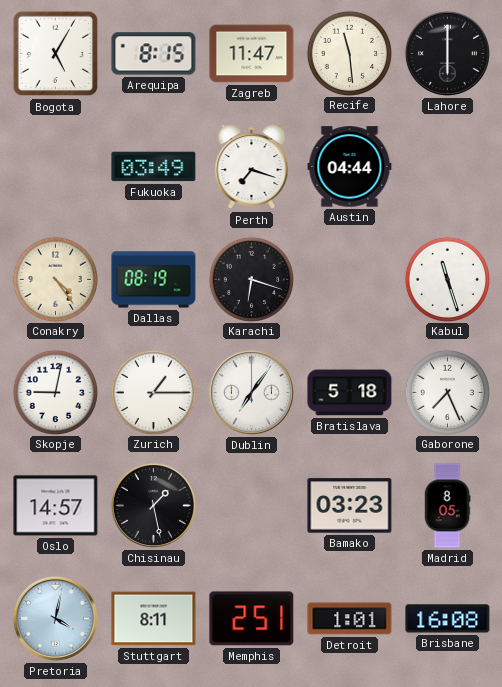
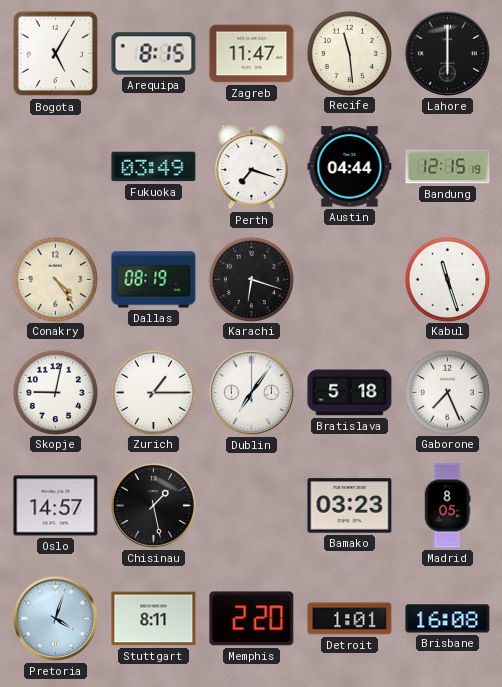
Bandung: none -> 12:15 (448, 167)
Pretoria: 4:02 -> 4:03 (55, 618)
Memphis: 2:51 -> 2:20 (252, 619)
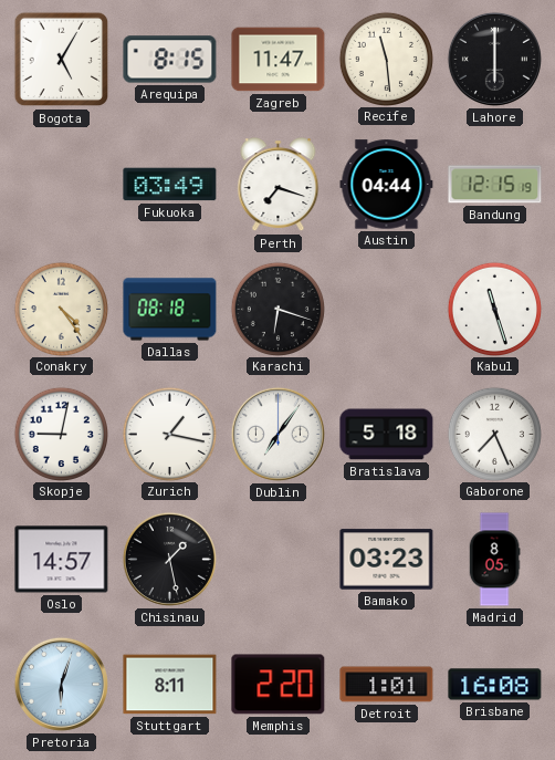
Dallas: 08:19 -> 08:18 (170, 310)
Zurich: 1:15 -> 1:17 (169, 434)
Pretoria: 4:03 -> 6:03 (61, 684)
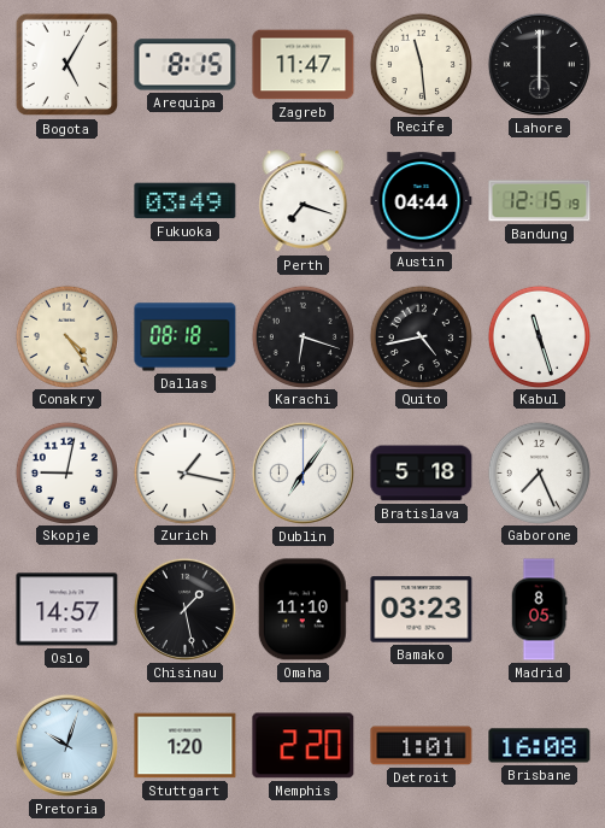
Quito: none -> 4:43 (421, 336)
Omaha: none -> 11:10 (302, 610)
Pretoria: 6:03 -> 10:03 (66, 745)
Stuttgart: 8:11 -> 1:20 (186, 746)
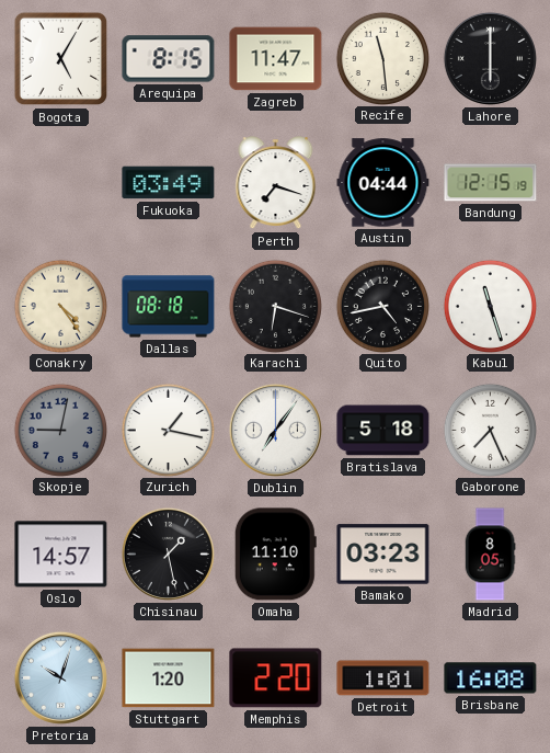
Skopje dial: white -> grey (60, 430)
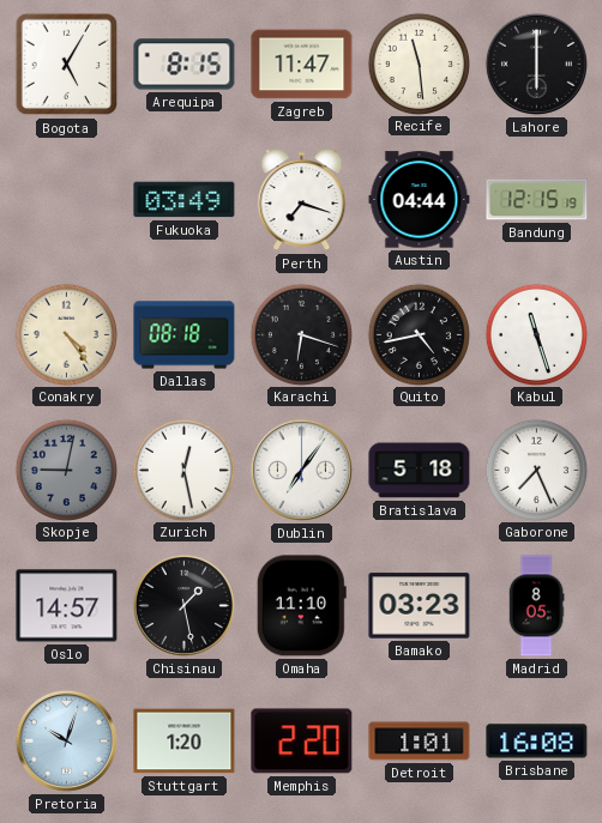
Zurich: 1:17 -> 12:28 (183, 470)
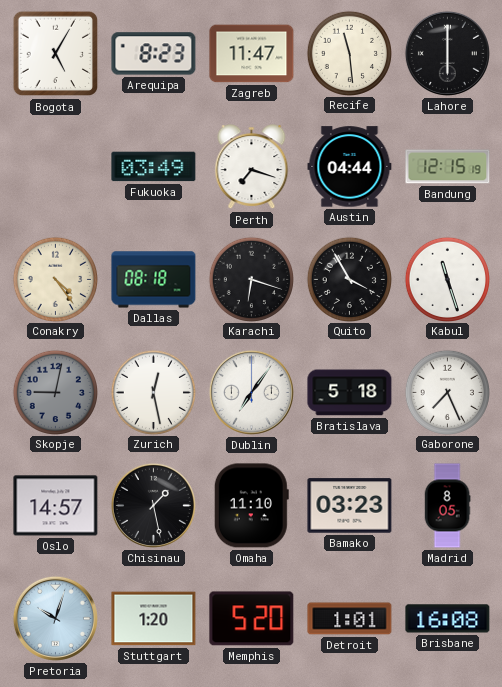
Arequipa: 8:15 -> 8:23 (154, 54)
Quito: 4:43 -> 3:55 (349, 279)
Memphis: 2:20 -> 5:20 (252, 619)
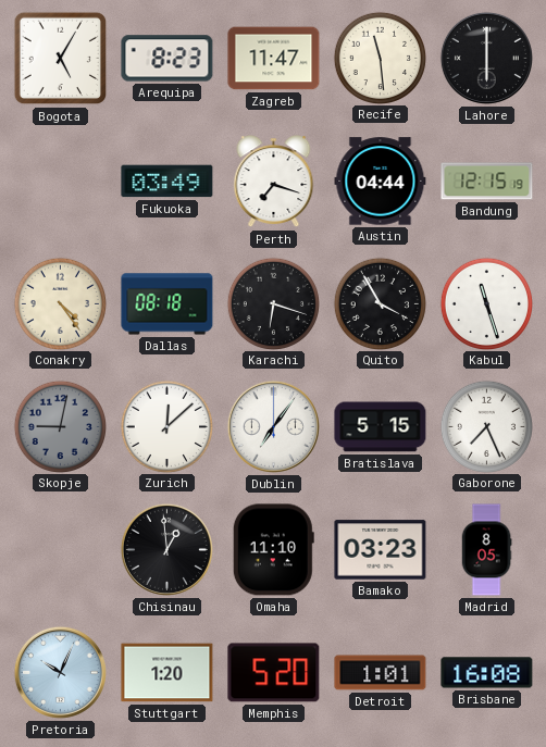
Zurich: 12:28 -> 12:08 (166, 426)
Bratislava: 5:18 -> 5:15 (381, 427)
Oslo: 14:57 -> none (56, 506)
Chisinau: 1:28 -> 12:59 (166, 549)
Pretoria: 10:03 -> 10:04 (60, 672)
